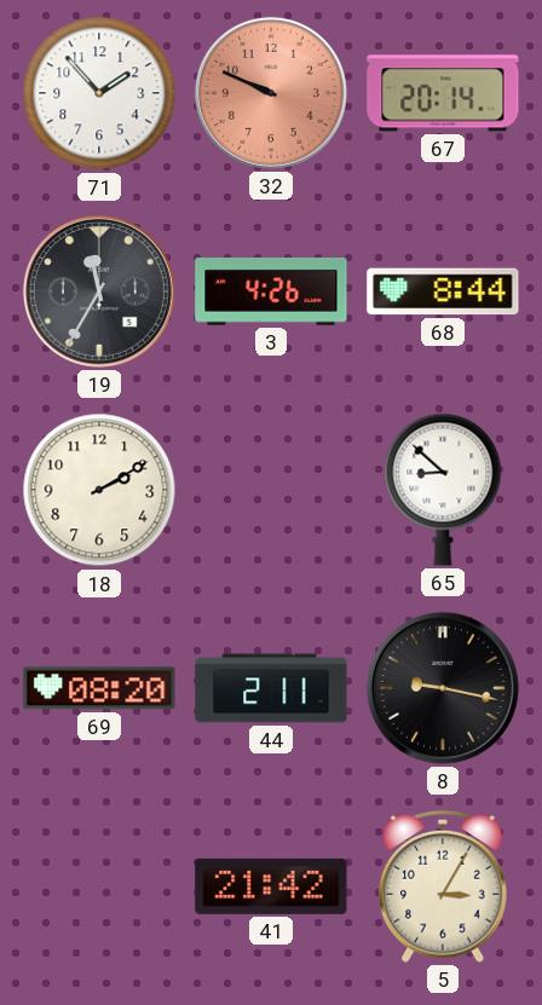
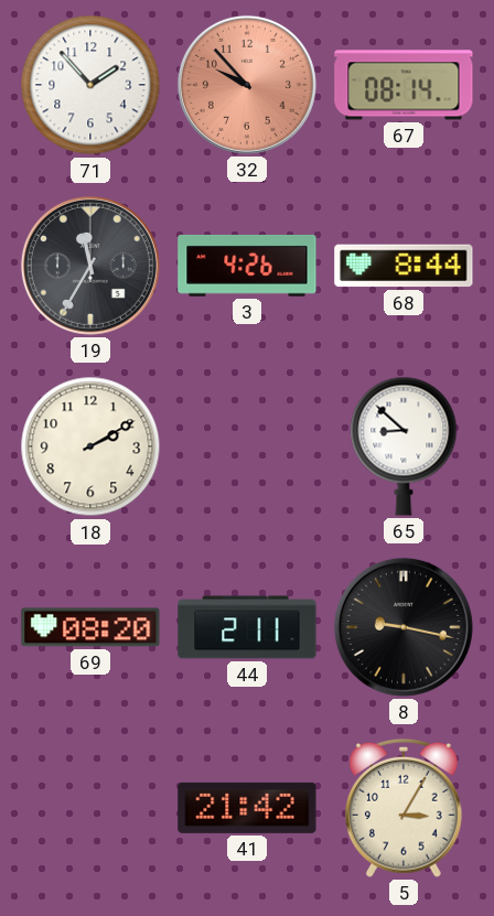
32: 9:49 -> 9:53 (247, 85)
67: 20:14 -> 08:14 (404, 85)
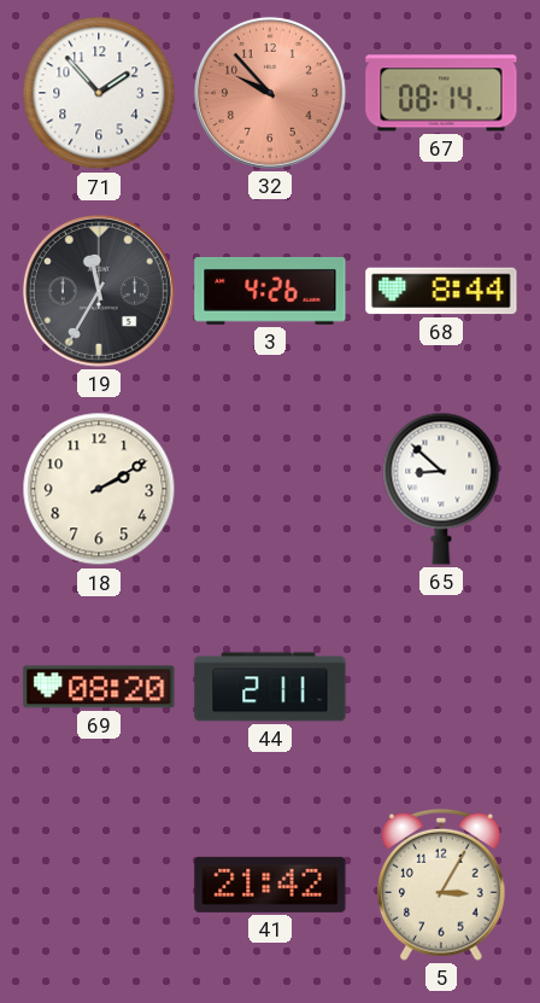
8: 9:17 -> none (404, 627)
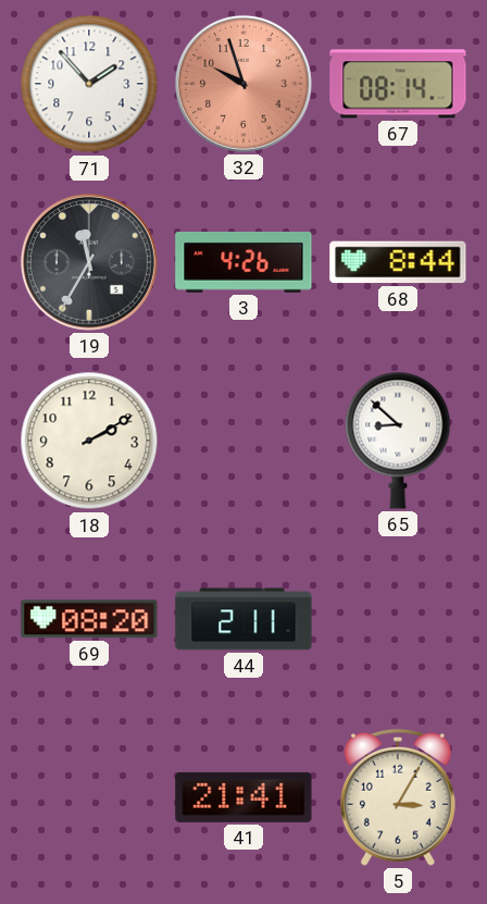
32: 9:53 -> 9:57 (243, 84)
41: 21:42 -> 21:41 (243, 797)
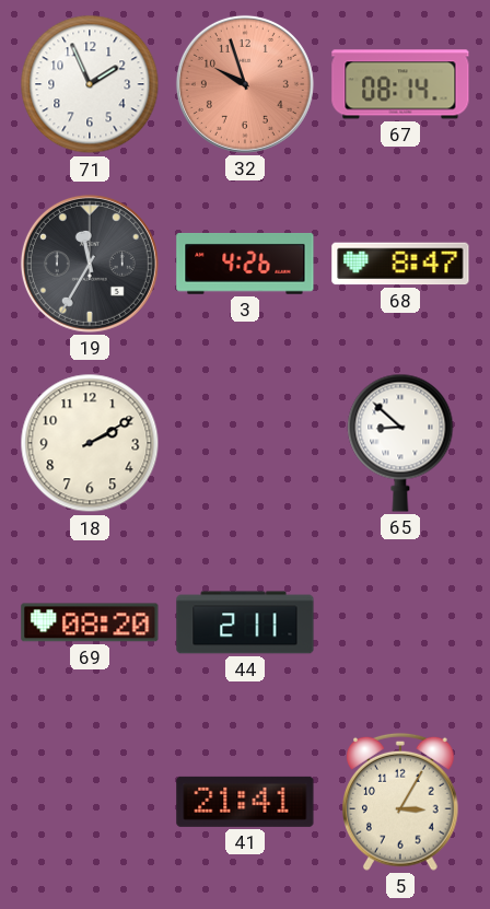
71: 1:53 -> 1:56 (90, 84)
68: 8:44 -> 8:47 (400, 264)
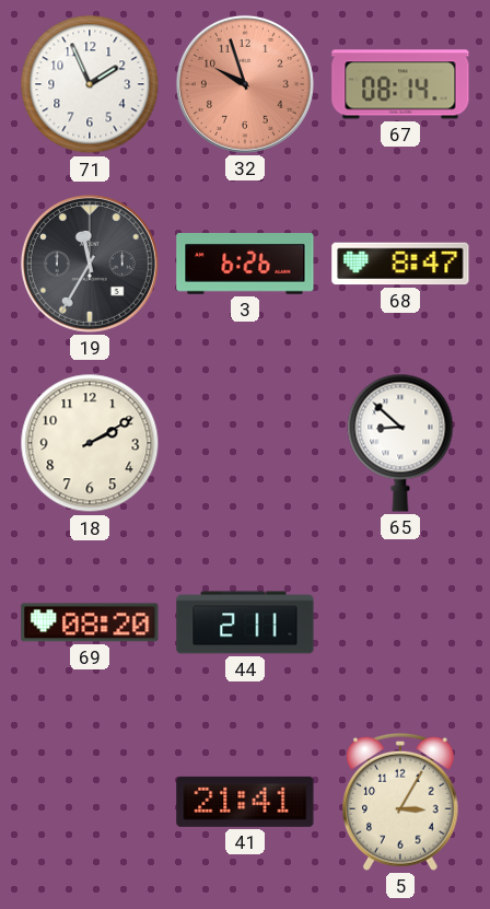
3: 4:26 -> 6:26 (245, 264)
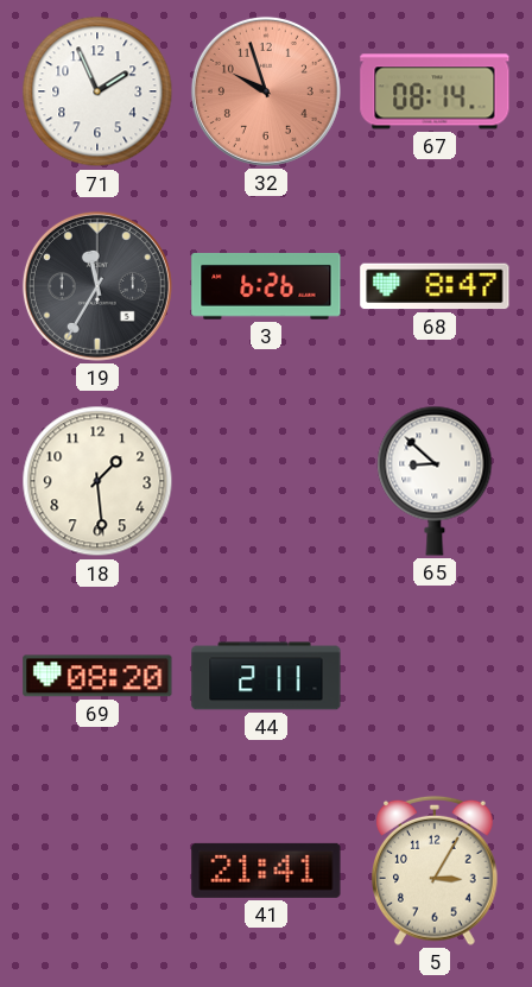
18: 2:10 -> 1:29 (97, 481)
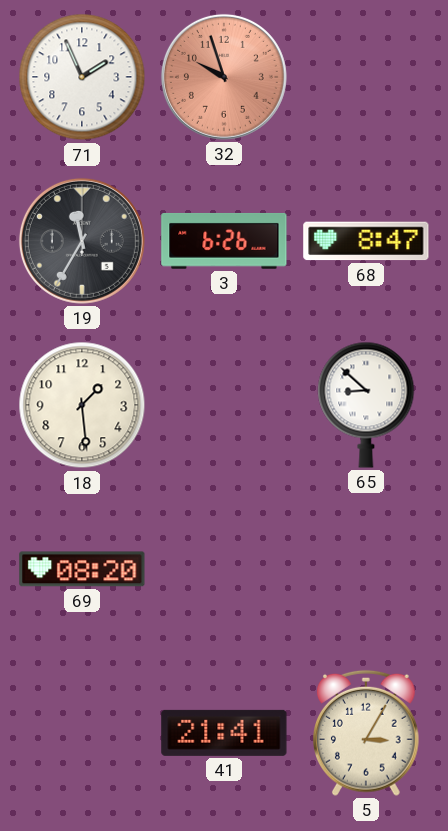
67: 08:14 -> none (435, 91)
44: 2:11 -> none (266, 676)
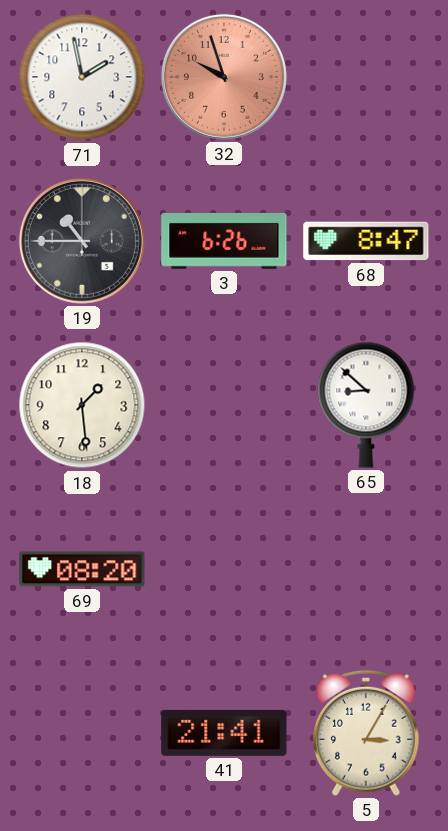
71: 1:56 -> 1:58 (82, 77)
19: 11:35 -> 10:45 (82, 241)
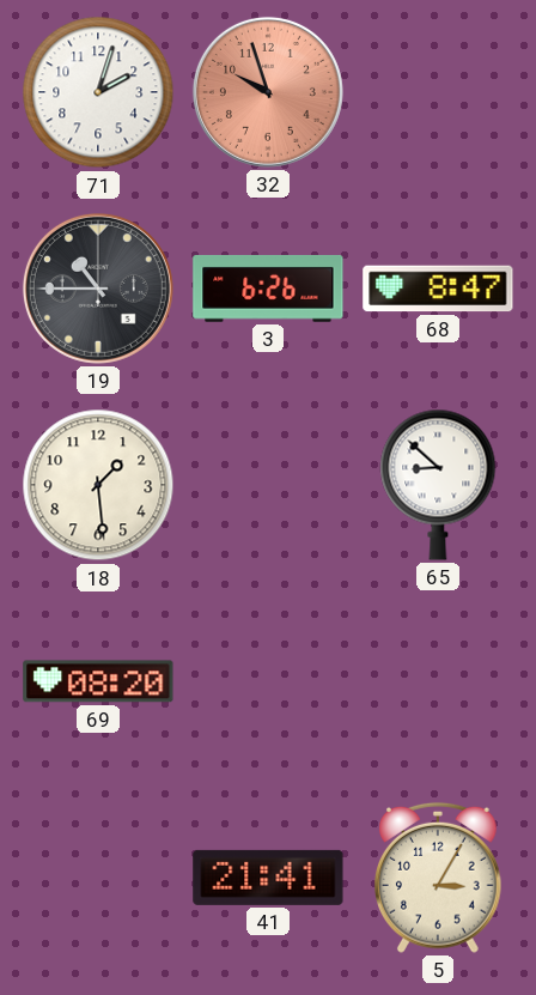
71: 1:58 -> 2:03 (98, 92)
